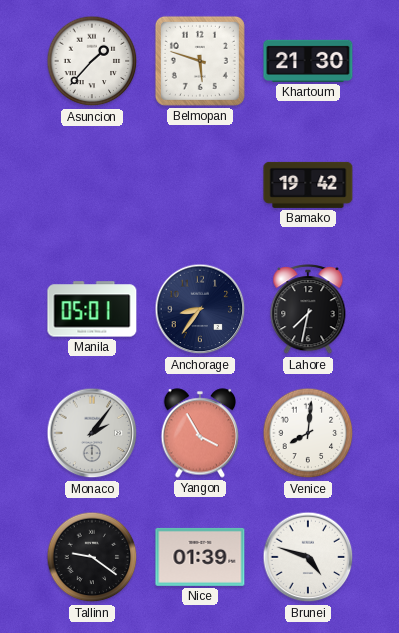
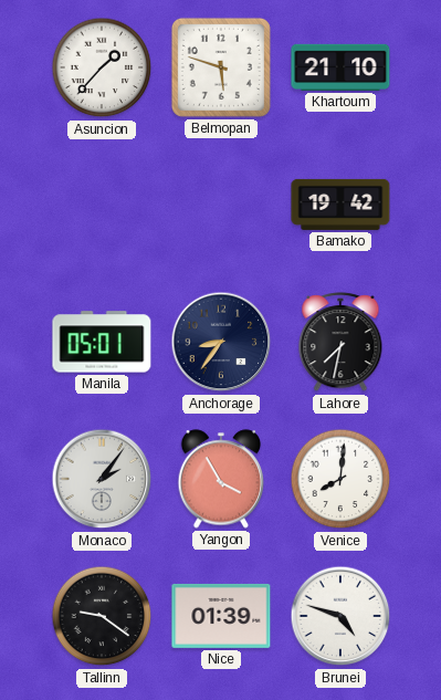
Khartoum: 21:30 -> 21:10 (340, 67)
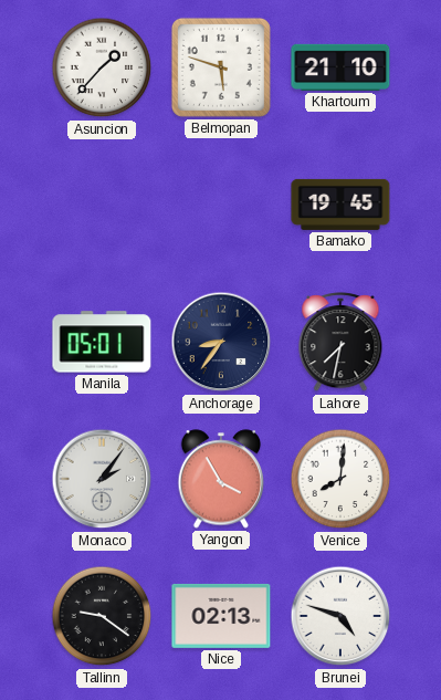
Bamako: 19:42 -> 19:45 (340, 205)
Nice: 01:39 -> 02:13 (221, 616)
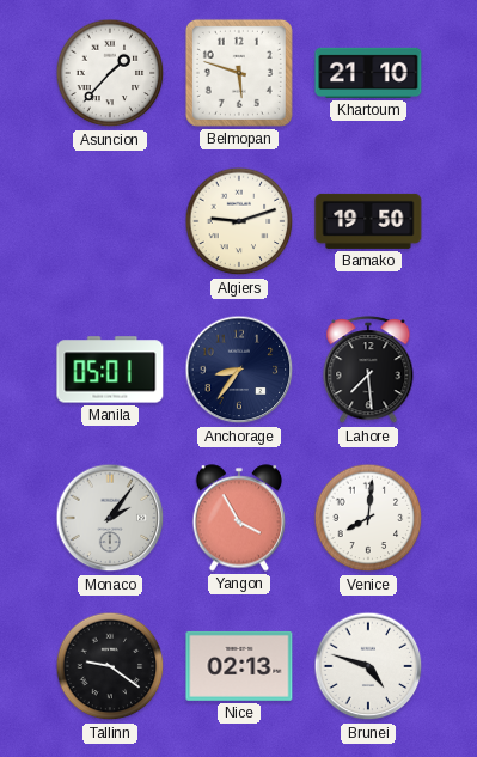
Algiers: none -> 9:12 (239, 221)
Bamako: 19:45 -> 19:50 (368, 221)
Lahore: 7:32 -> 7:29 (368, 371)
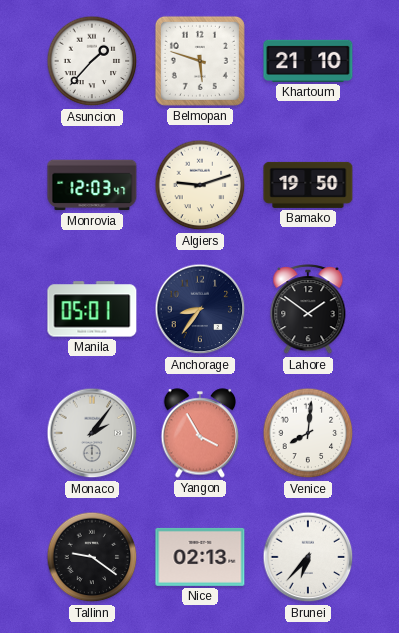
Monrovia: none -> 12:03 (92, 185)
Lahore: 7:29 -> 1:51 (308, 310)
Brunei: 4:48 -> 6:37 (308, 557)
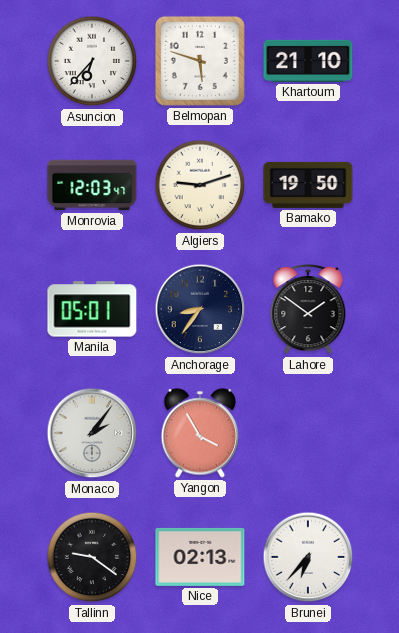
Asuncion: 1:37 -> 6:37 (92, 61)
Venice: 8:01 -> none (308, 433)
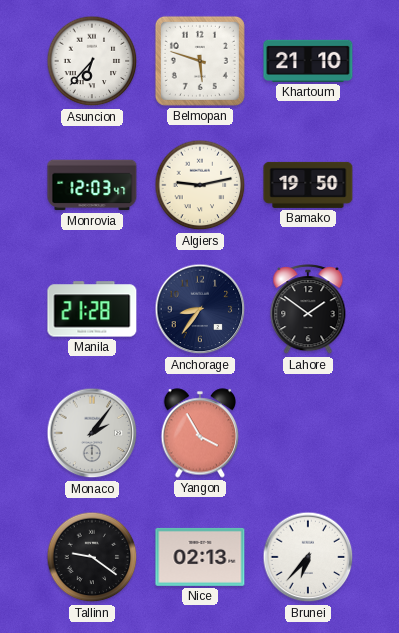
Algiers: 9:12 -> 9:13 (200, 185)
Manila: 05:01 -> 21:28 (92, 309)
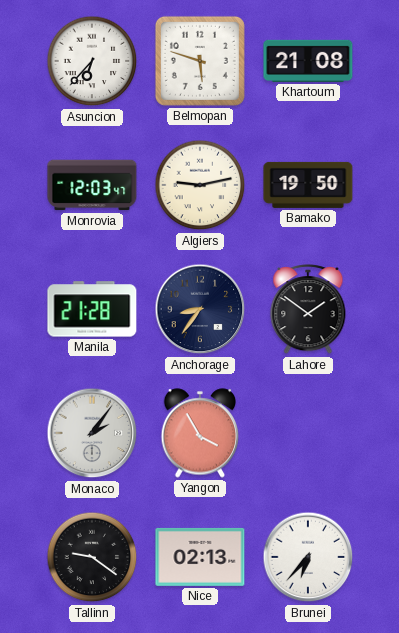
Khartoum: 21:10 -> 21:08 (308, 61)
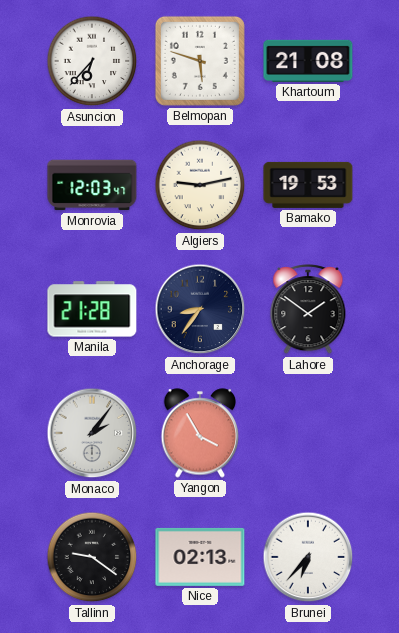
Bamako: 19:50 -> 19:53 (308, 185)
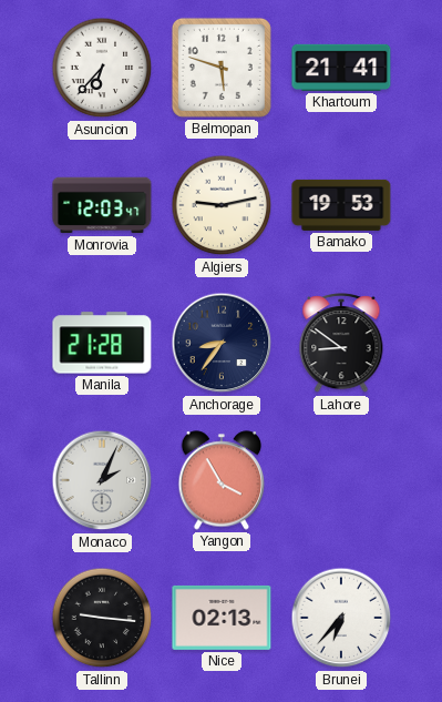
Khartoum: 21:08 -> 21:41 (341, 68)
Lahore: 1:51 -> 8:51 (341, 344)
Monaco: 2:06 -> 2:04 (102, 480)
Tallinn: 9:21 -> 9:16 (102, 618)
